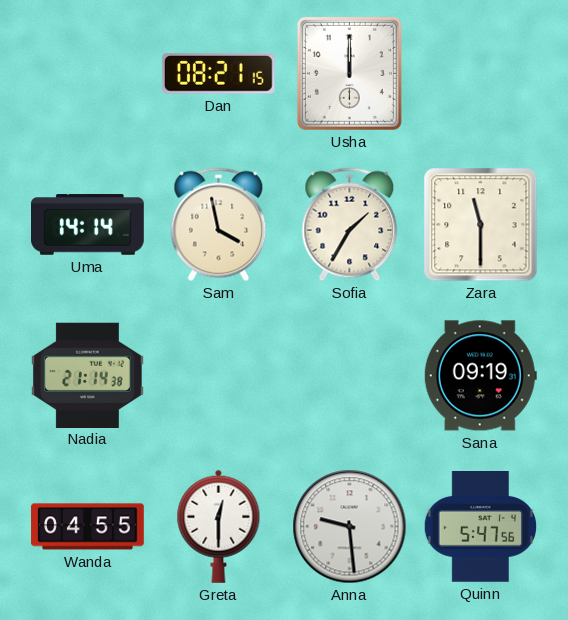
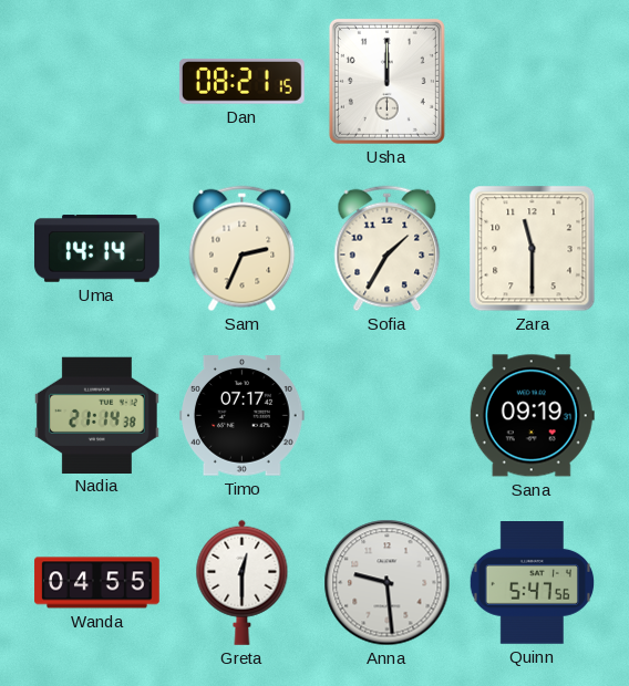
Sam: 3:58 -> 2:34 (243, 249)
Timo: none -> 07:17 (243, 416)
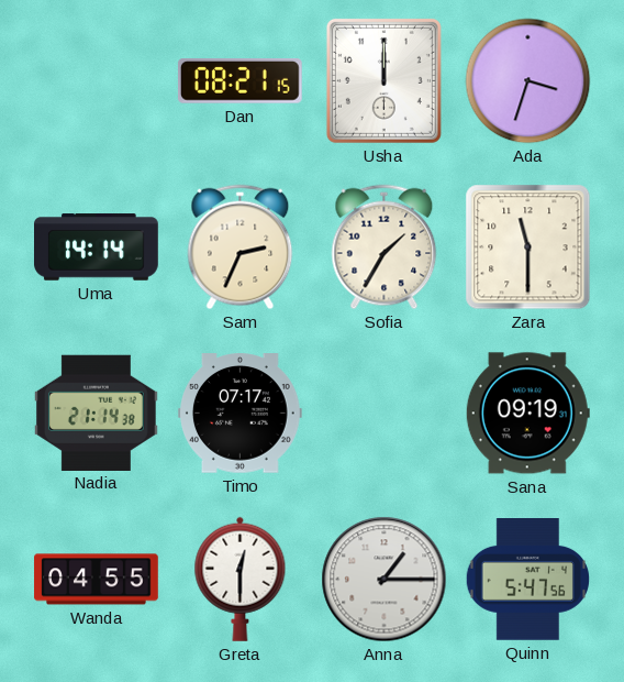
Ada: none -> 3:33 (528, 81)
Anna: 9:29 -> 1:15 (385, 580)
